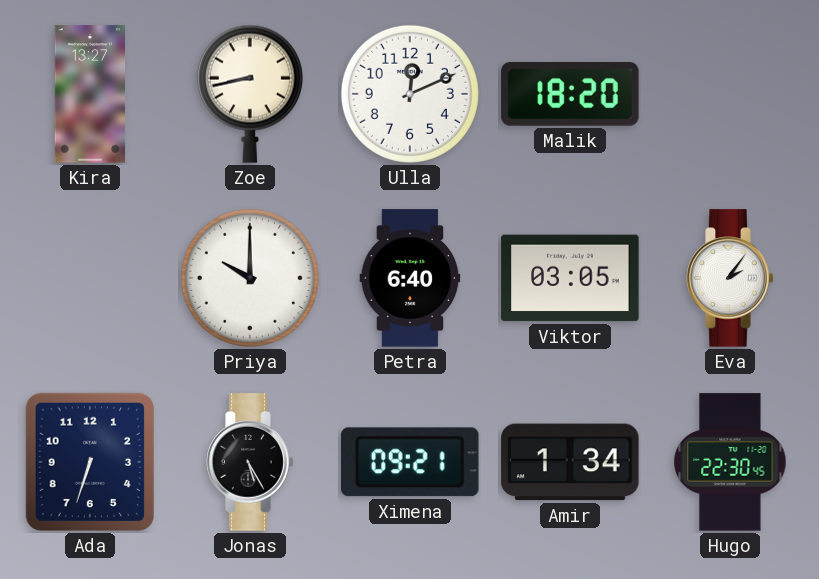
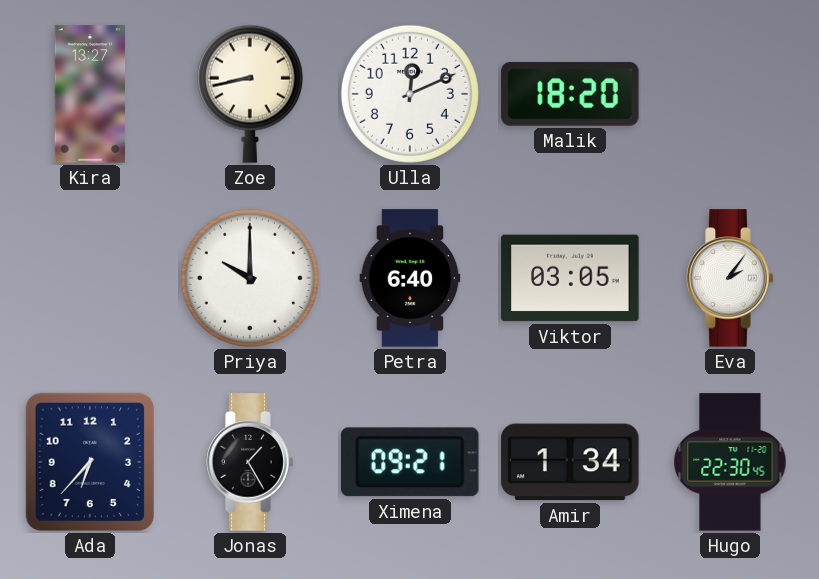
Ada: 6:33 -> 6:37 (89, 462)
Jonas: 5:25 -> 1:25 (250, 462)
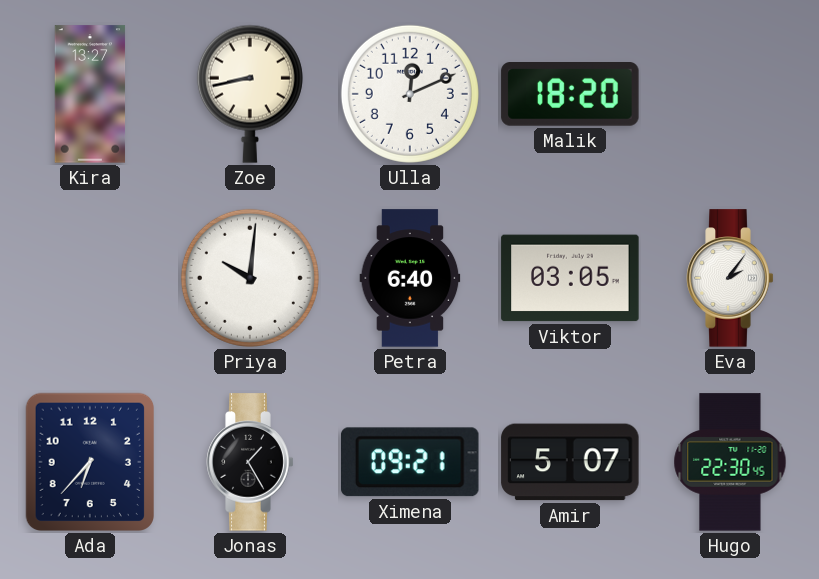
Priya: 10:00 -> 10:01 (250, 278)
Amir: 1:34 -> 5:07 (570, 462)
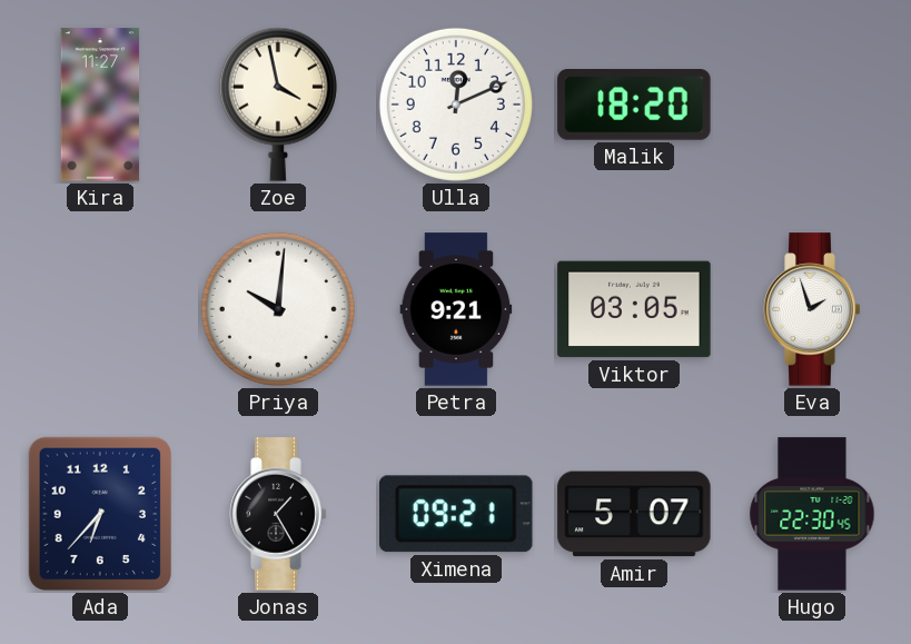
Kira: 13:27 -> 11:27 (100, 105)
Zoe: 8:43 -> 3:58 (278, 105)
Petra: 6:40 -> 9:21 (456, 309)
Eva: 2:06 -> 1:57 (812, 309)
